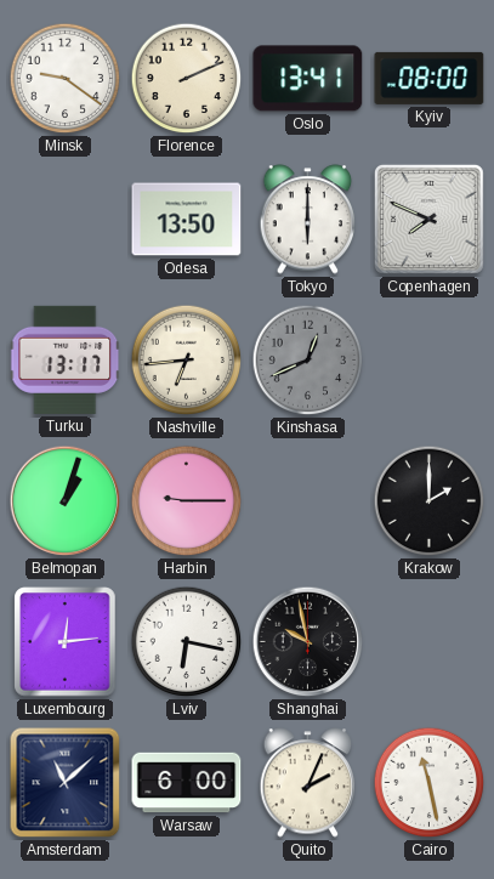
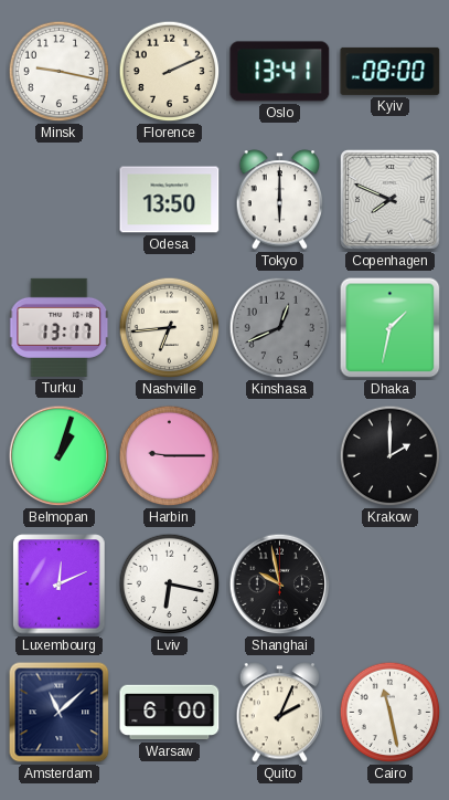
Minsk: 9:21 -> 9:17 (60, 72)
Dhaka: none -> 1:32 (391, 328)
Luxembourg: 12:14 -> 12:11 (60, 585)
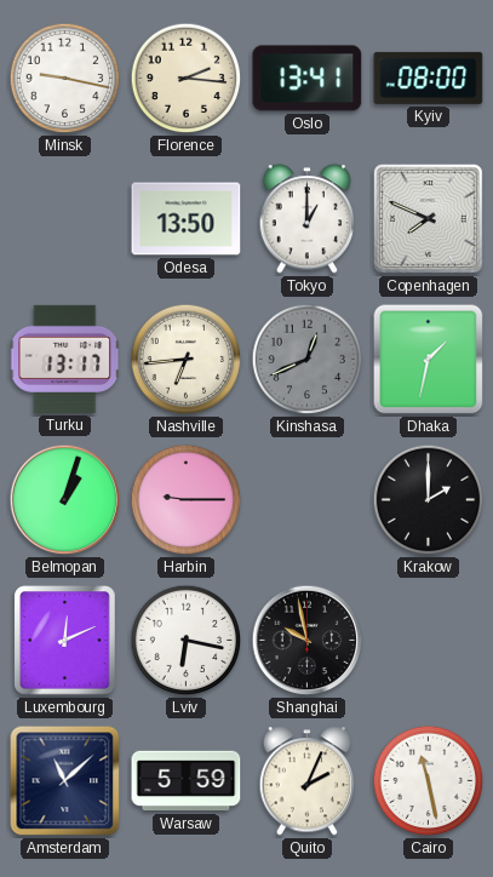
Florence: 2:11 -> 2:16 (187, 79)
Tokyo: 6:00 -> 1:00 (308, 219)
Warsaw: 6:00 -> 5:59 (187, 781)
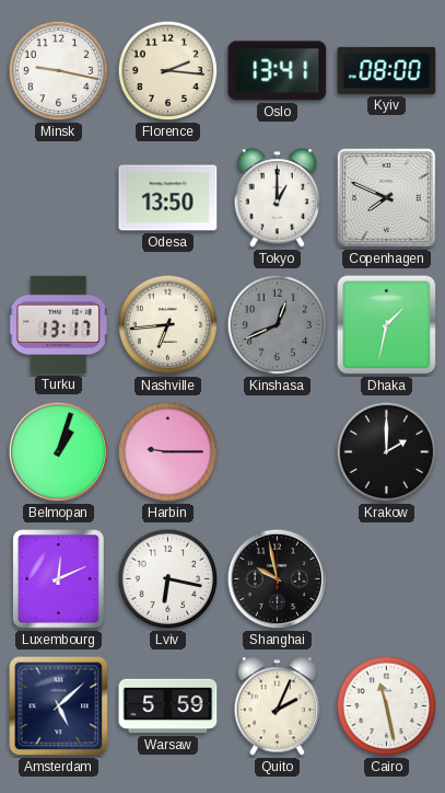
Amsterdam: 11:08 -> 5:08 (59, 706)
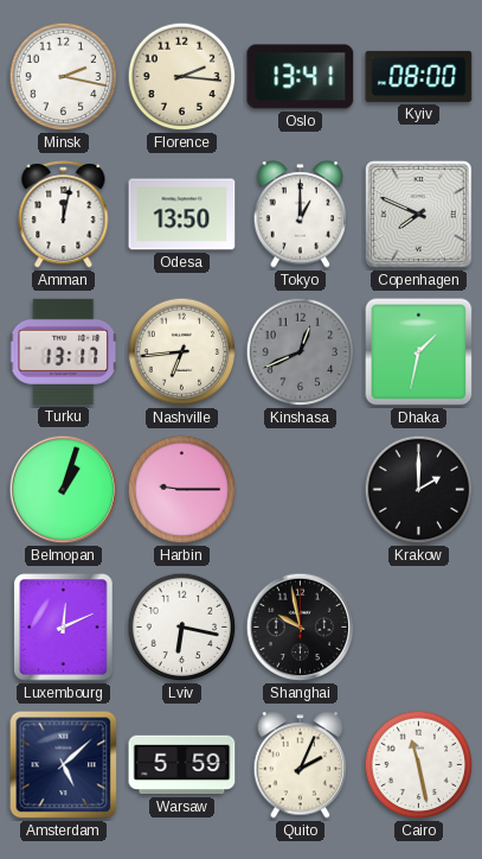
Minsk: 9:17 -> 2:17 (64, 77)
Amman: none -> 12:02 (64, 215)
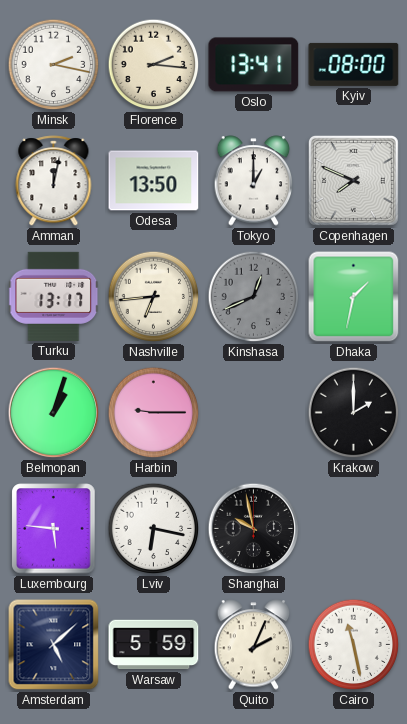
Luxembourg: 12:11 -> 5:46 (54, 529)
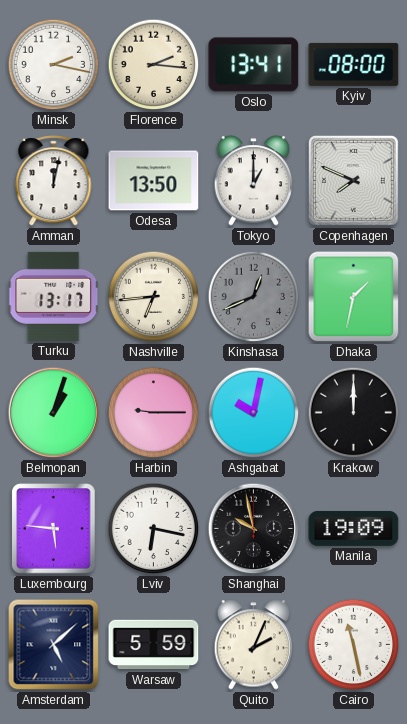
Ashgabat: none -> 10:02 (254, 413)
Krakow: 2:00 -> 12:00 (354, 413)
Manila: none -> 19:09 (354, 528)
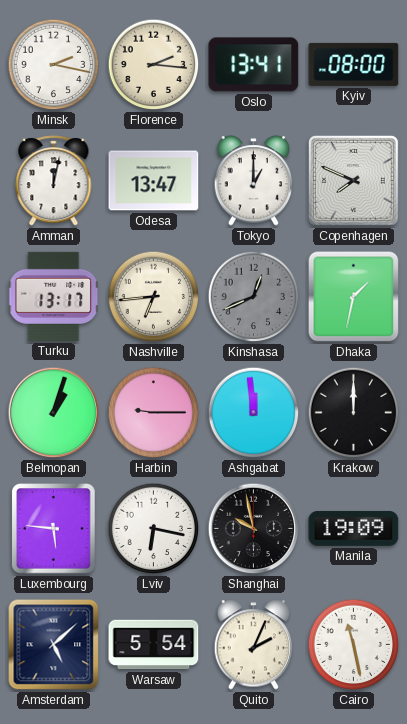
Odesa: 13:50 -> 13:47 (154, 181)
Ashgabat: 10:02 -> 11:59 (254, 413)
Warsaw: 5:59 -> 5:54 (154, 645)
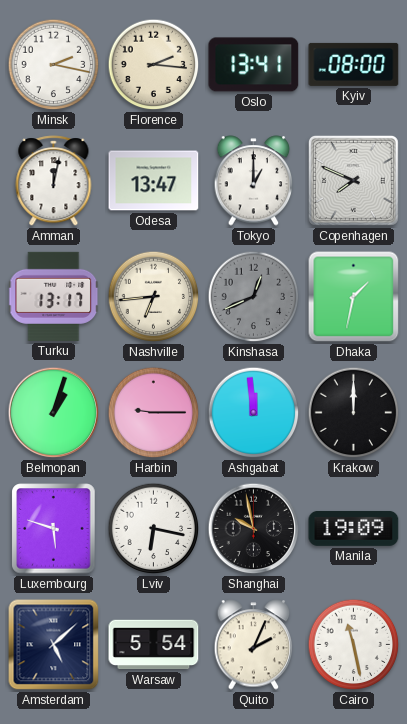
Luxembourg: 5:46 -> 5:48 (54, 529)
